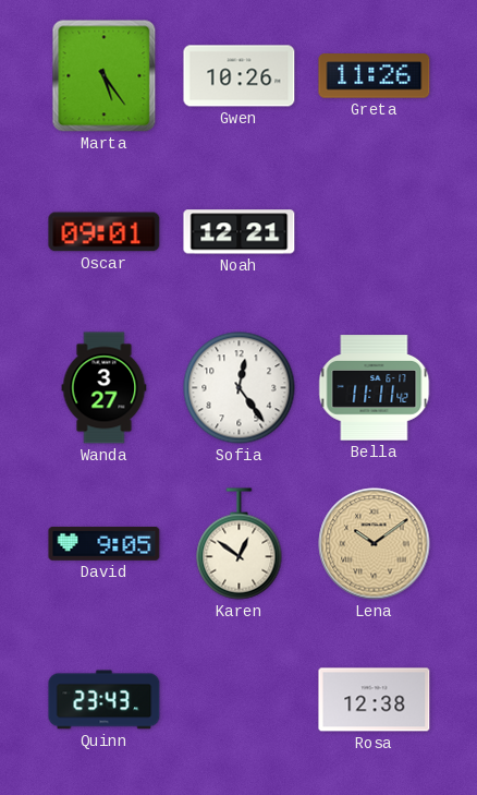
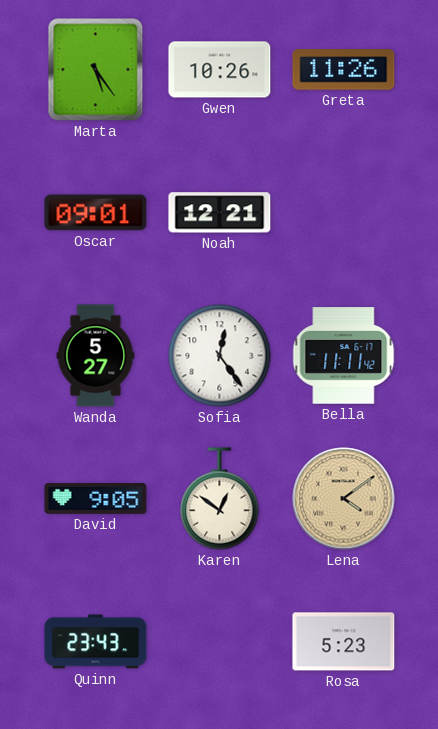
Wanda: 3:27 -> 5:27 (96, 356)
Lena: 10:09 -> 4:09 (344, 499)
Rosa: 12:38 -> 5:23 (344, 642)
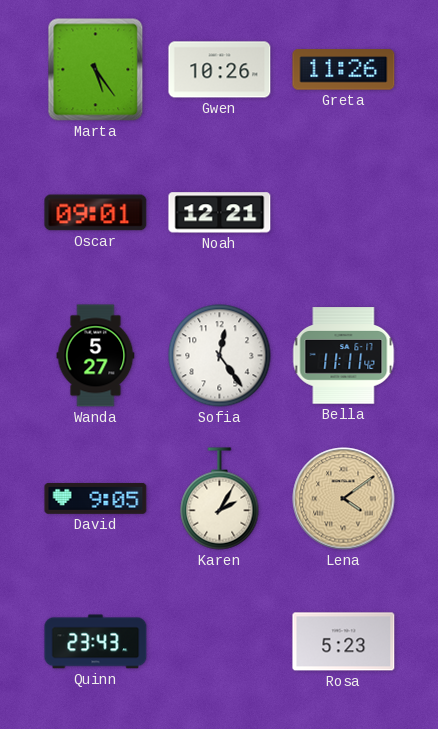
Karen: 12:51 -> 2:05 (220, 499)
